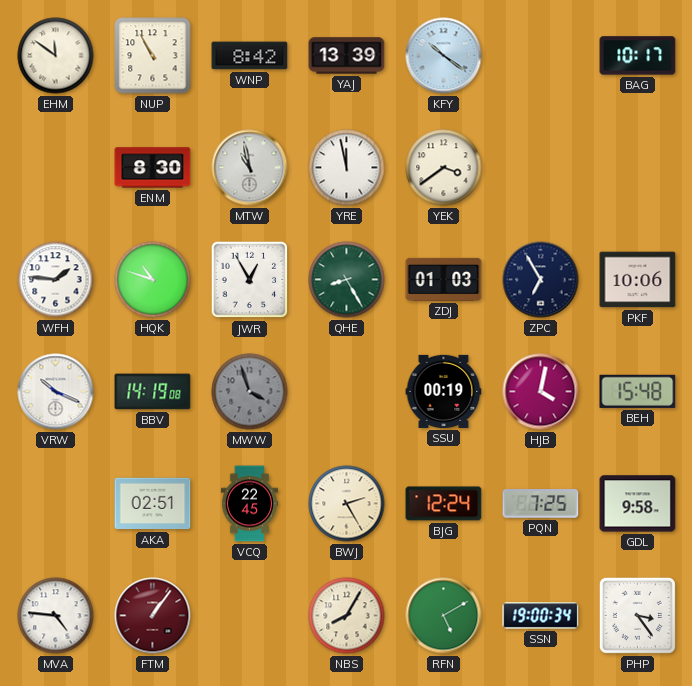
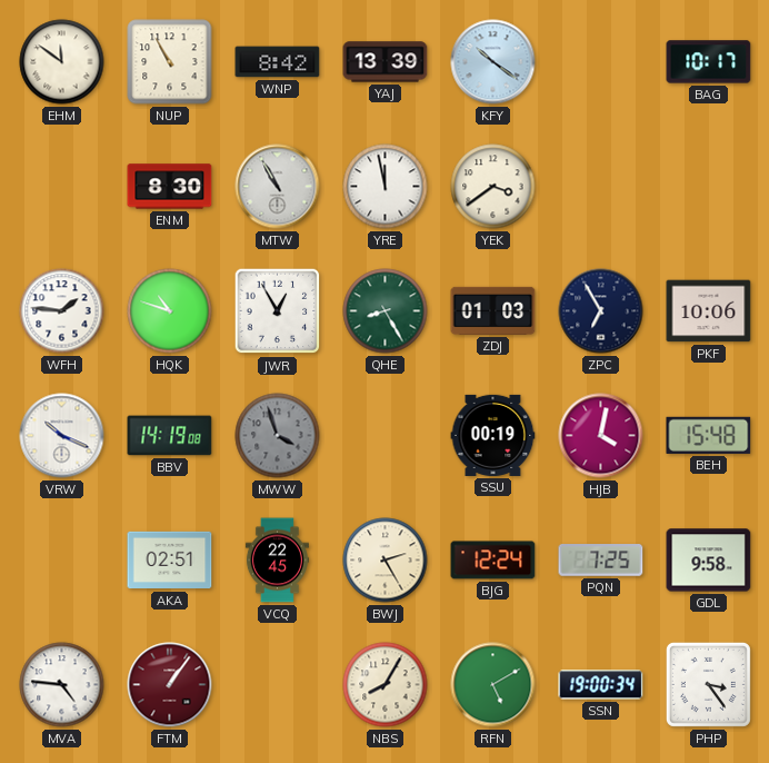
MTW: 10:58 -> 10:55 (278, 187)
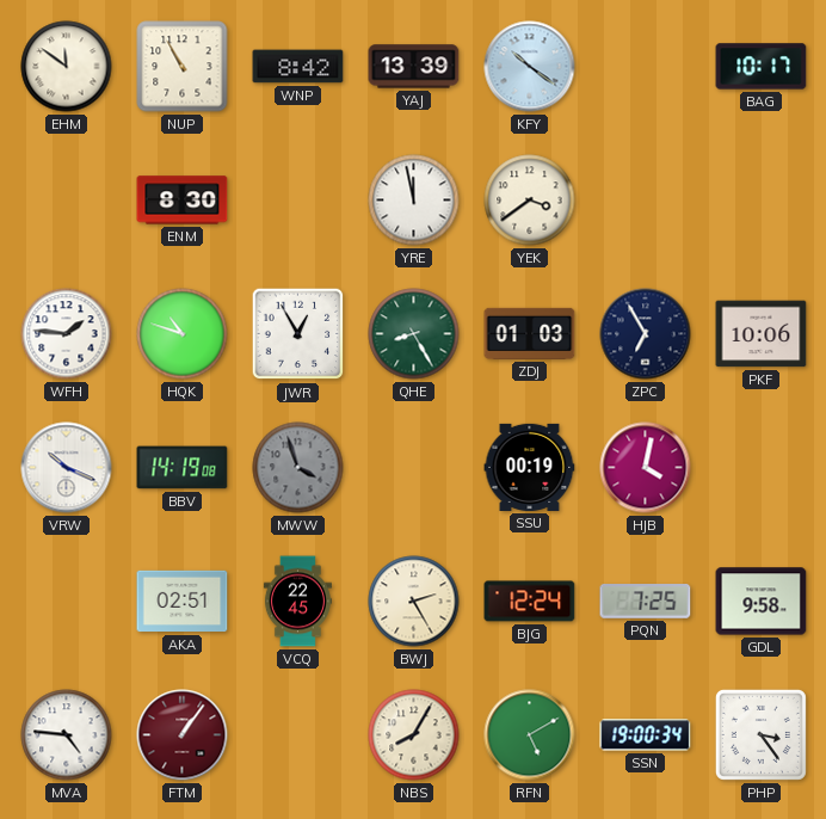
MTW: 10:55 -> none (278, 187)
BEH: 15:48 -> none (709, 435)
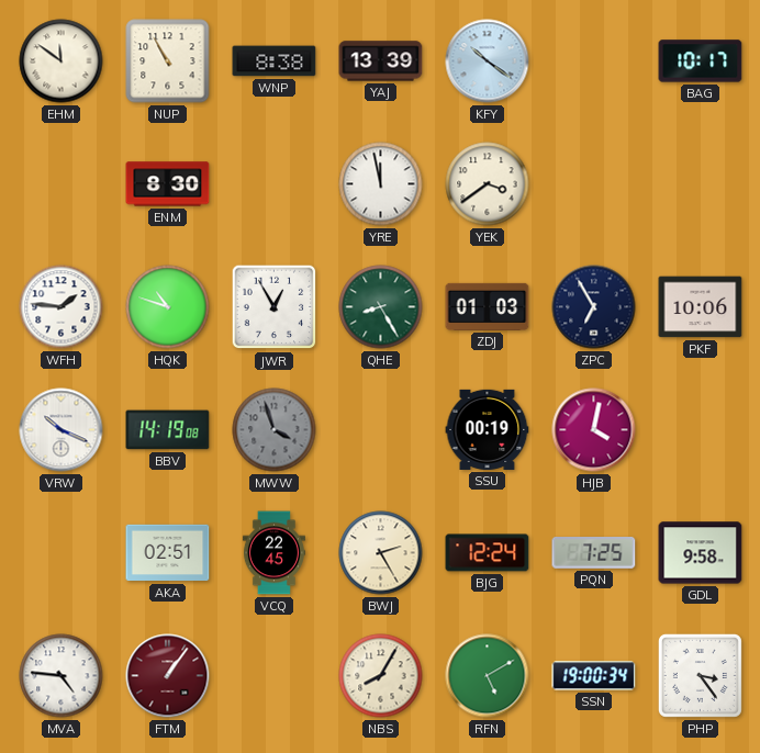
WNP: 8:42 -> 8:38 (275, 61)
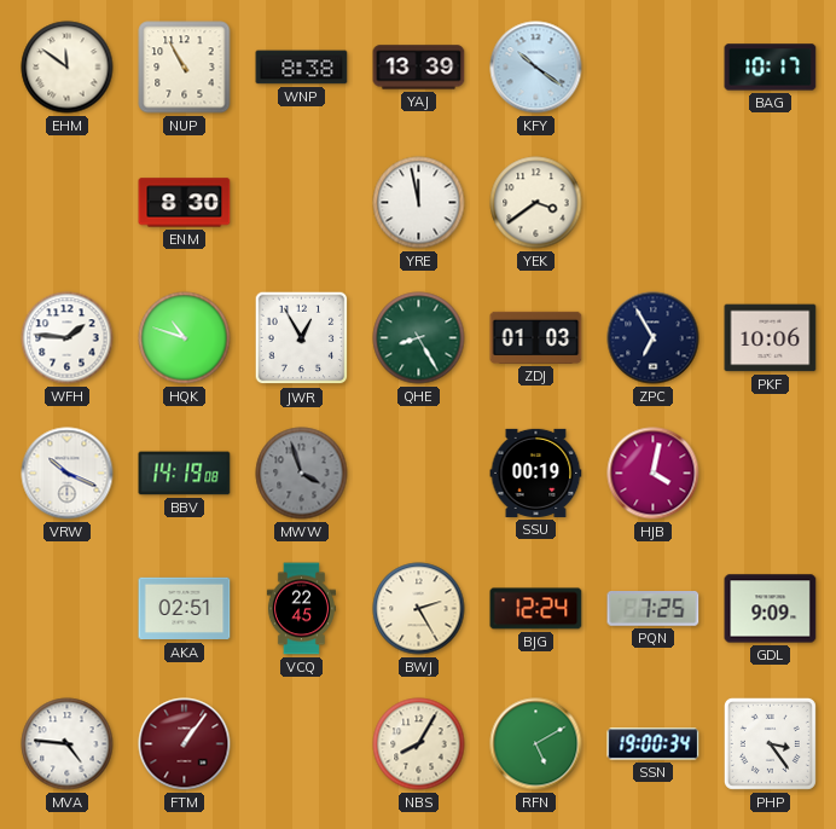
GDL: 9:58 -> 9:09 (771, 609)
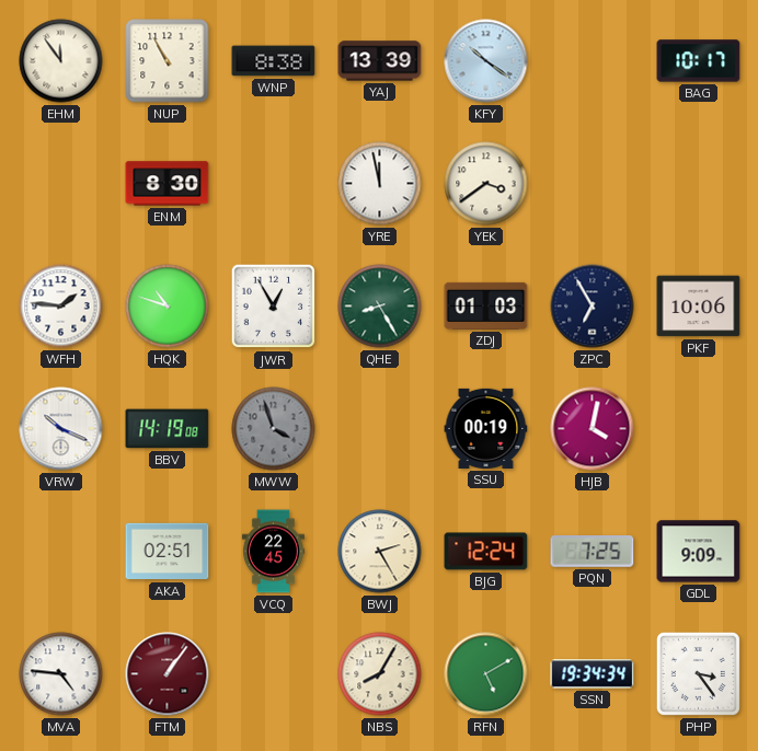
EHM: 11:51 -> 11:54 (61, 61)
SSN: 19:00 -> 19:34 (593, 674)
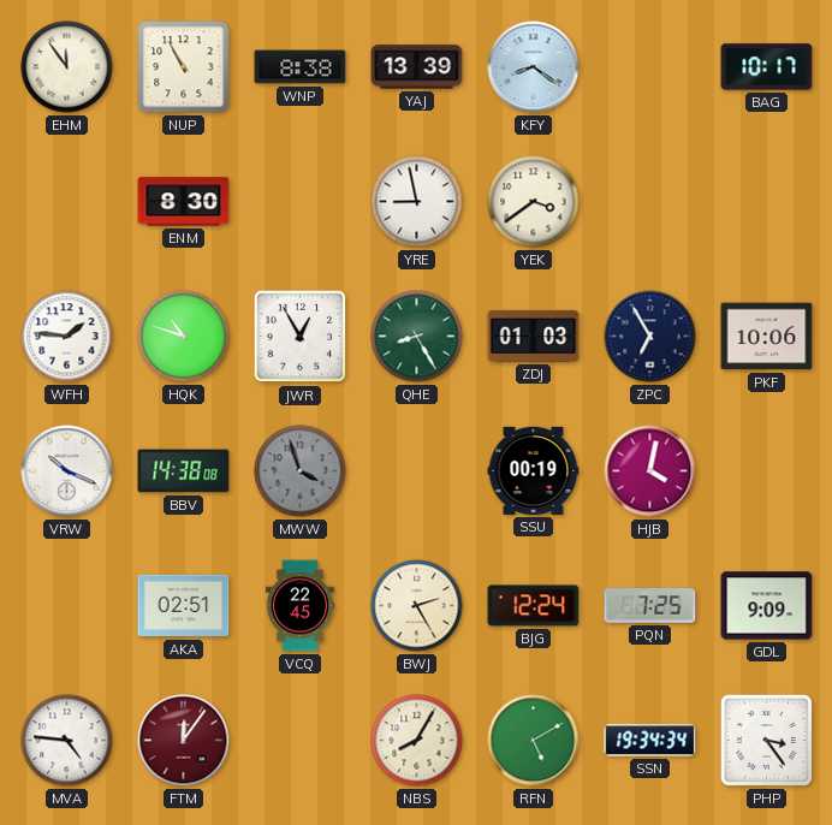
KFY: 10:21 -> 8:21 (534, 67)
YRE: 11:58 -> 8:58 (417, 202)
BBV: 14:19 -> 14:38 (184, 471)
FTM: 1:06 -> 12:06 (184, 741)
